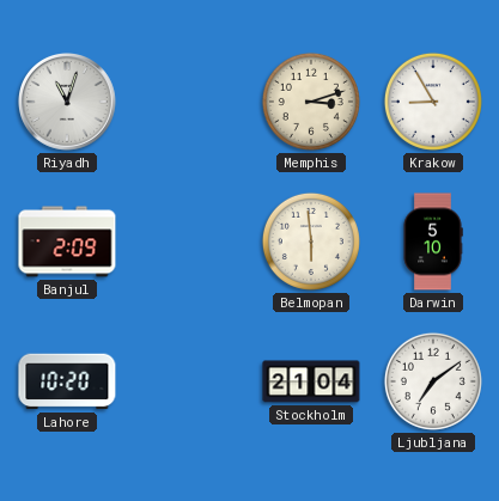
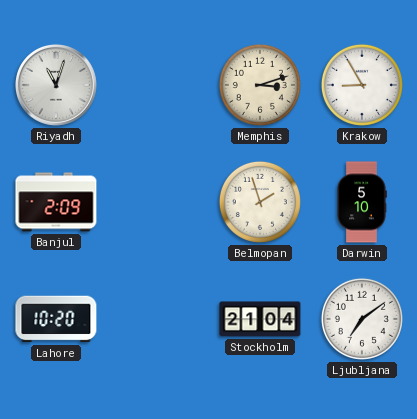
Belmopan: 5:59 -> 1:57 (260, 202)
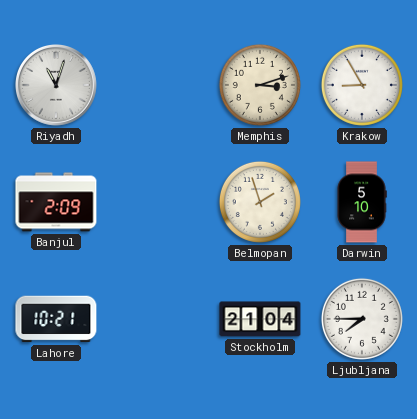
Lahore: 10:20 -> 10:21 (56, 319)
Ljubljana: 7:09 -> 7:45 (362, 319)
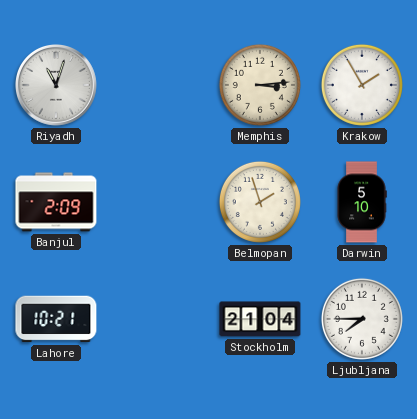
Memphis: 3:12 -> 3:14 (260, 85)
Krakow: 8:55 -> 1:55 (362, 85)
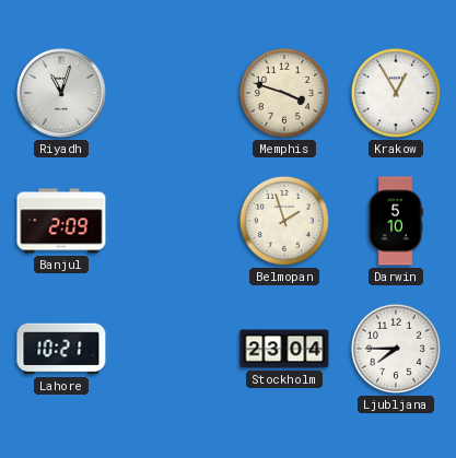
Memphis: 3:14 -> 3:48 (284, 93)
Krakow: 1:55 -> 12:55 (396, 93)
Stockholm: 21:04 -> 23:04 (284, 349)
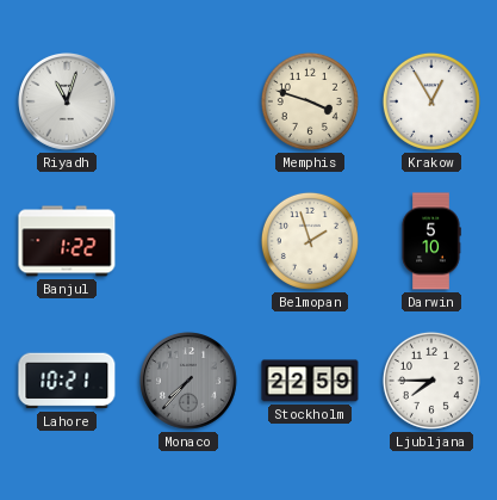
Banjul: 2:09 -> 1:22 (67, 241)
Monaco: none -> 7:37 (190, 382)
Stockholm: 23:04 -> 22:59 (310, 381)
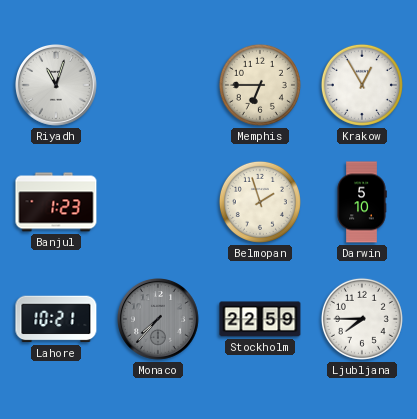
Memphis: 3:48 -> 6:45 (260, 85)
Banjul: 1:22 -> 1:23 (56, 202)
